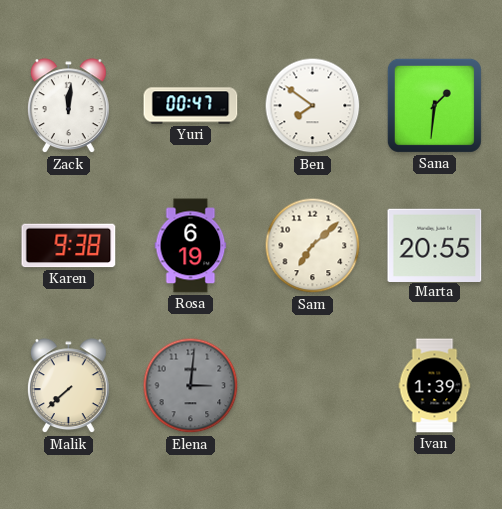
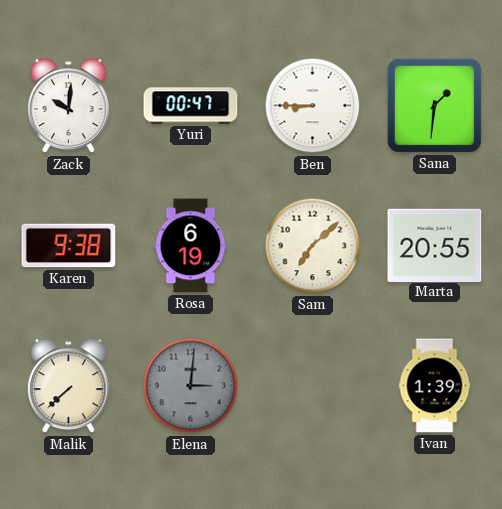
Zack: 12:01 -> 10:01 (69, 106)
Ben: 7:51 -> 8:45 (313, 106)
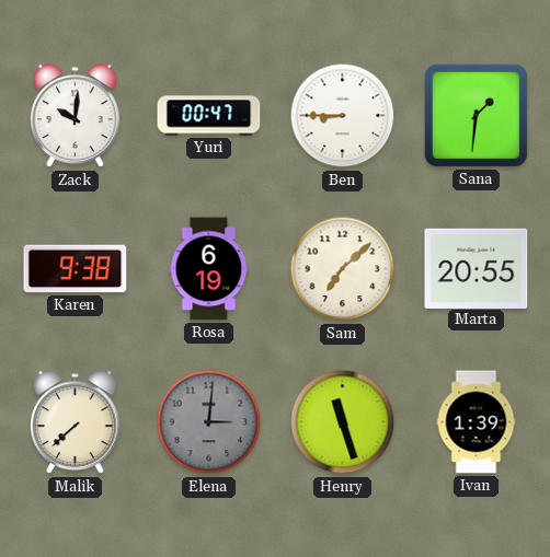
Henry: none -> 11:27 (343, 422)
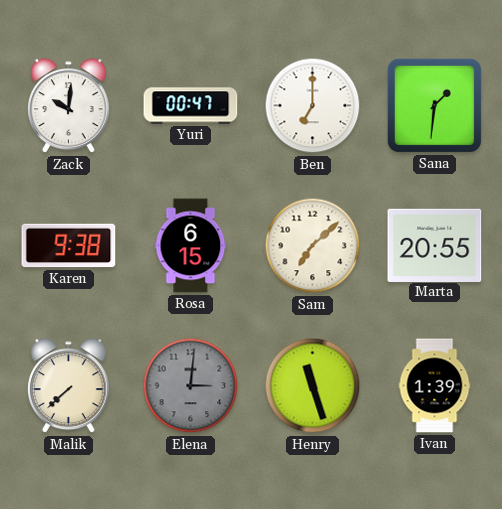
Ben: 8:45 -> 7:00 (313, 106)
Rosa: 6:19 -> 6:15 (191, 246)
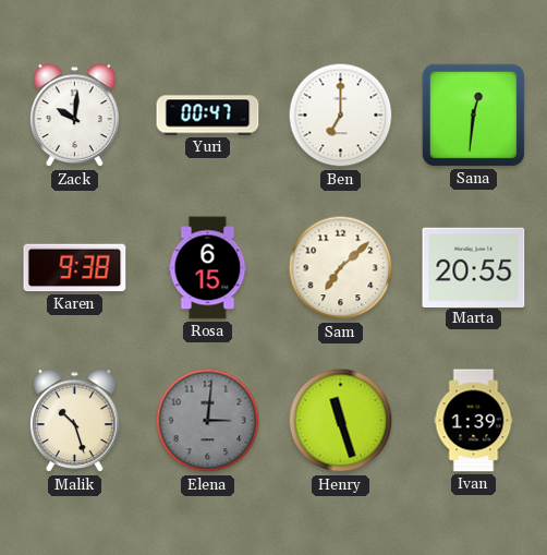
Sana: 1:31 -> 12:31 (473, 114)
Malik: 7:38 -> 10:27 (75, 421)
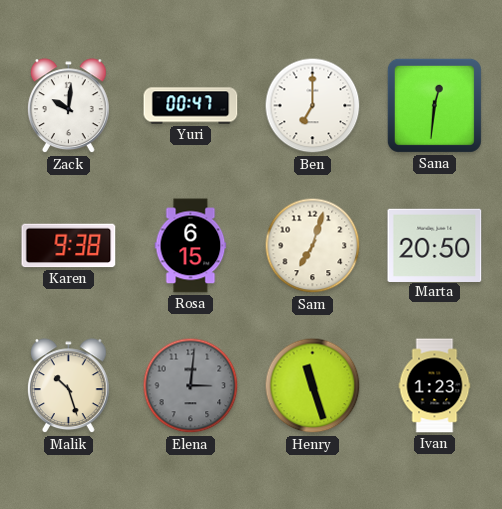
Sam: 7:08 -> 7:03 (313, 246)
Marta: 20:55 -> 20:50 (435, 245)
Ivan: 1:39 -> 1:23 (435, 386)
